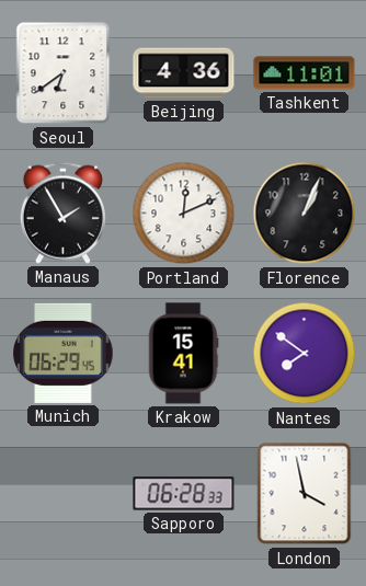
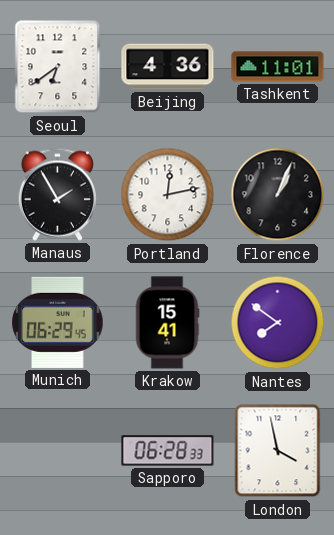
Portland: 12:11 -> 12:13 (168, 195)
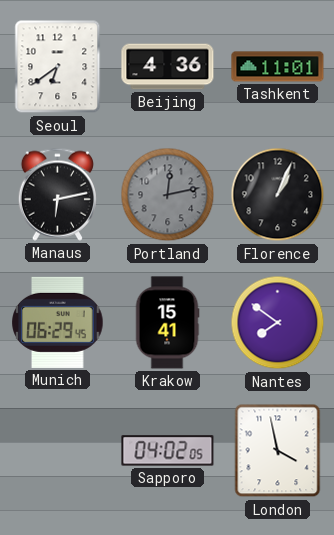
Manaus: 1:55 -> 6:13 (57, 194)
Portland dial: white -> grey (168, 195)
Sapporo: 06:28 -> 04:02 (168, 451)
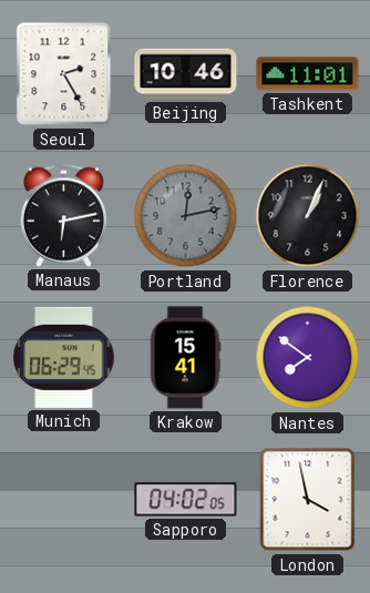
Seoul: 6:39 -> 2:25 (64, 74)
Beijing: 4:36 -> 10:46 (186, 74)
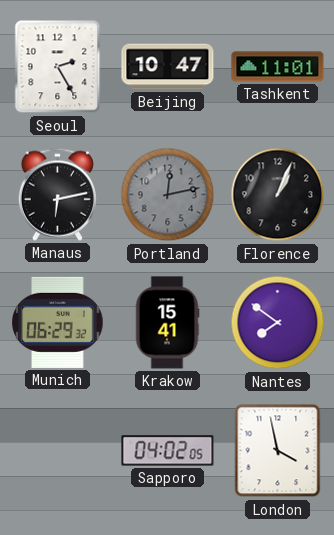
Beijing: 10:46 -> 10:47 (168, 67)
Munich: 06:29:45 -> 06:29:32 (58, 322)
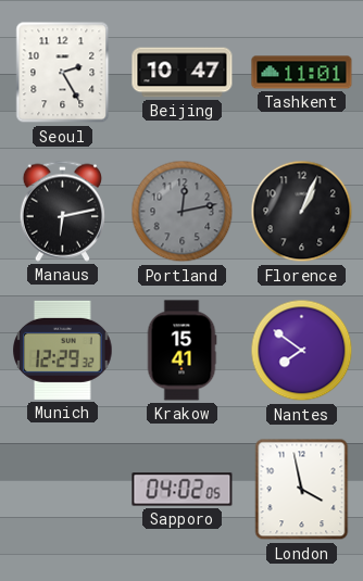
Munich: 06:29 -> 12:29 (63, 350)
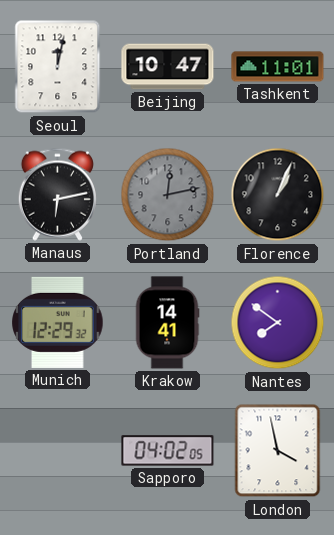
Seoul: 2:25 -> 12:02 (58, 67)
Krakow: 15:41 -> 14:41 (167, 323)
